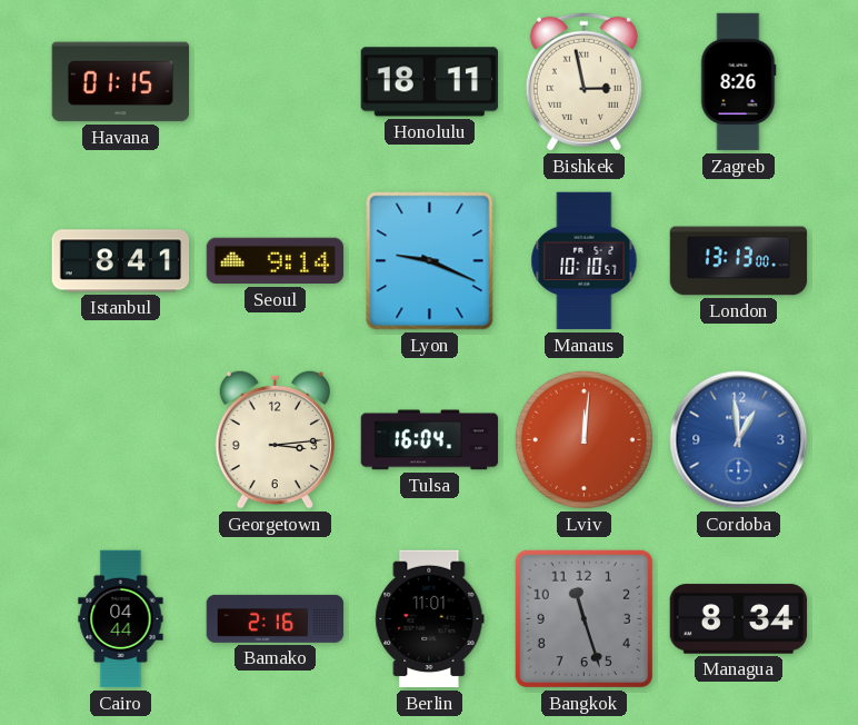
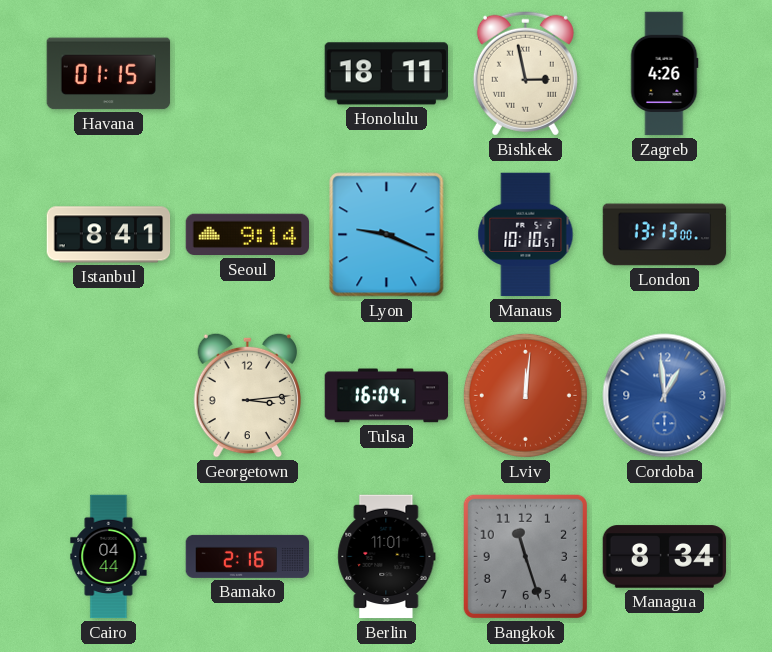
Zagreb: 8:26 -> 4:26 (664, 74)
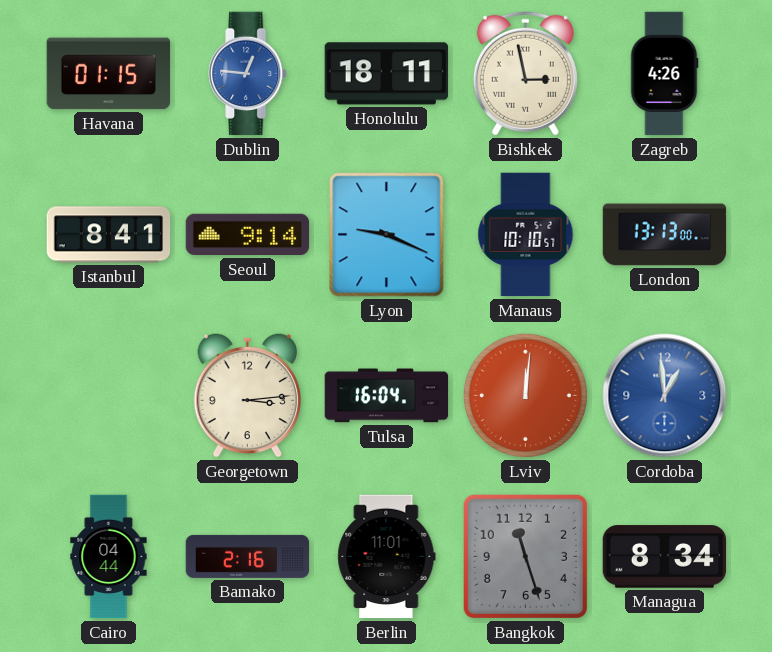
Dublin: none -> 12:46 (248, 74)
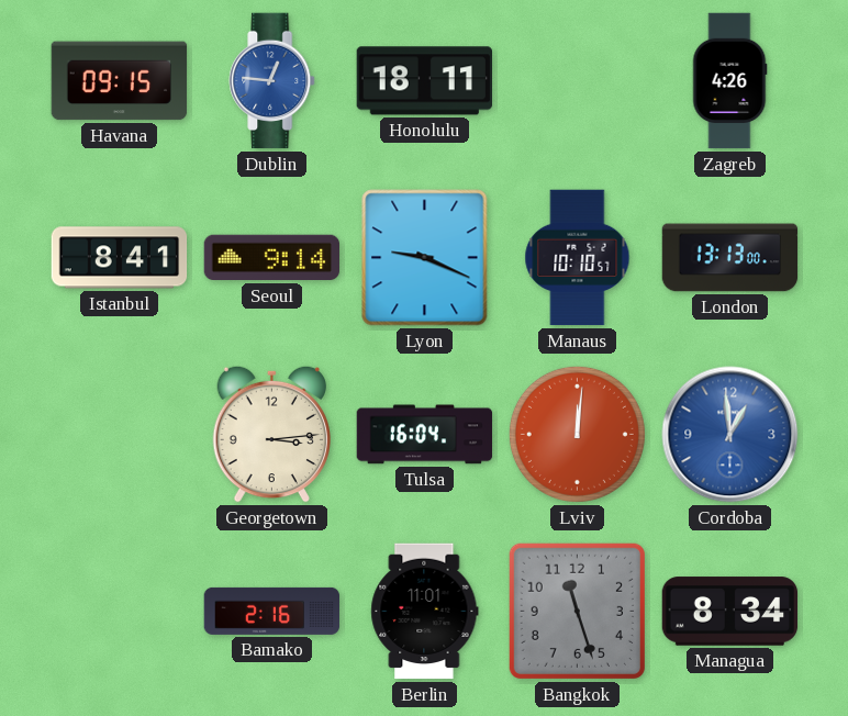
Havana: 01:15 -> 09:15 (120, 81)
Bishkek: 2:58 -> none (525, 73)
Cairo: 04:44 -> none (109, 557)
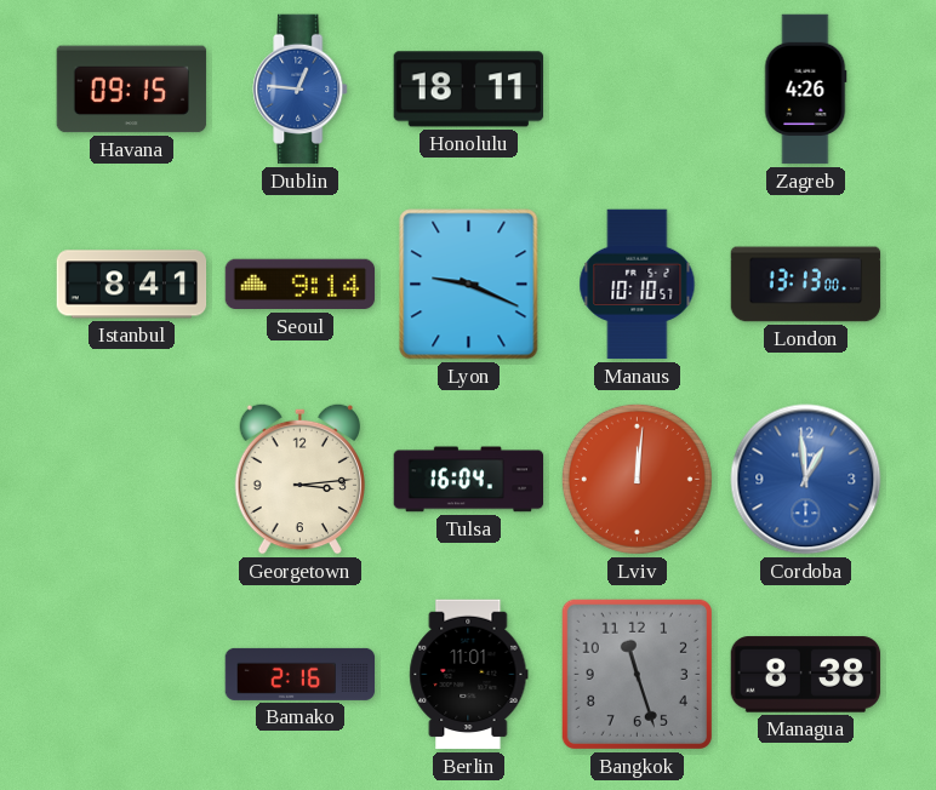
Managua: 8:34 -> 8:38 (806, 675)
